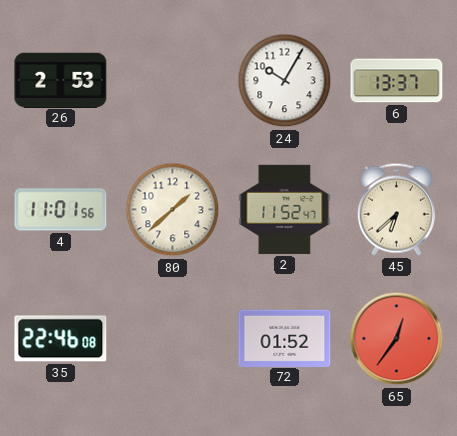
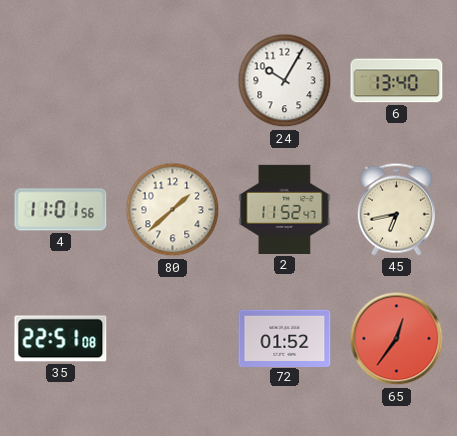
26: 2:53 -> none (61, 80)
6: 13:37 -> 13:40 (397, 81)
45: 6:38 -> 6:43 (396, 209)
35: 22:46 -> 22:51 (61, 339)
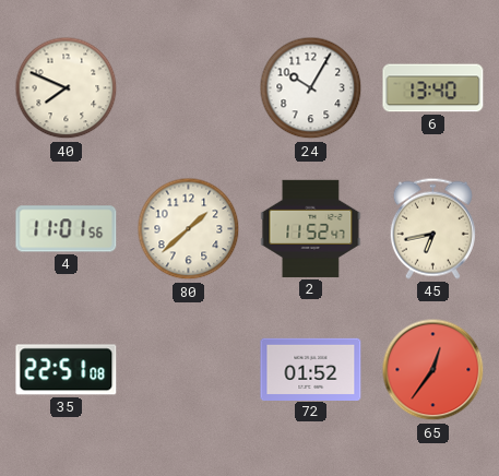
40: none -> 7:49 (67, 88)
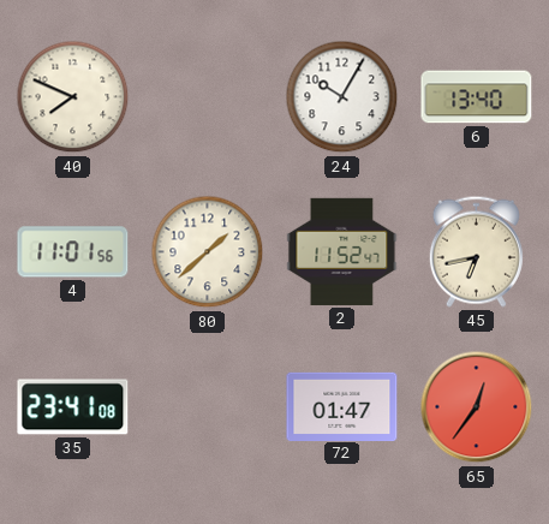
35: 22:51 -> 23:41 (73, 407)
72: 01:52 -> 01:47 (342, 406)
